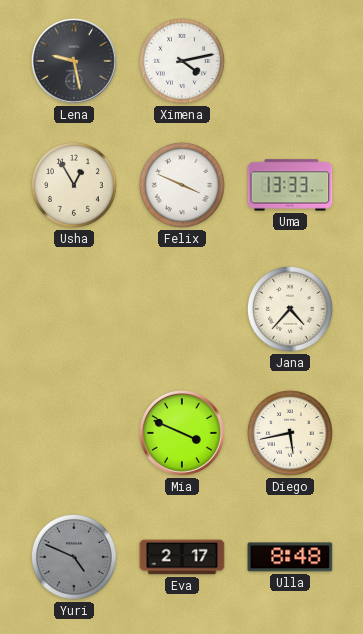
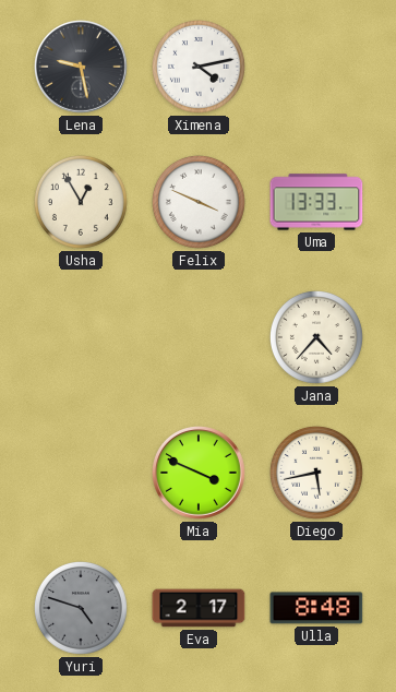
Yuri: 4:49 -> 4:48 (81, 608)
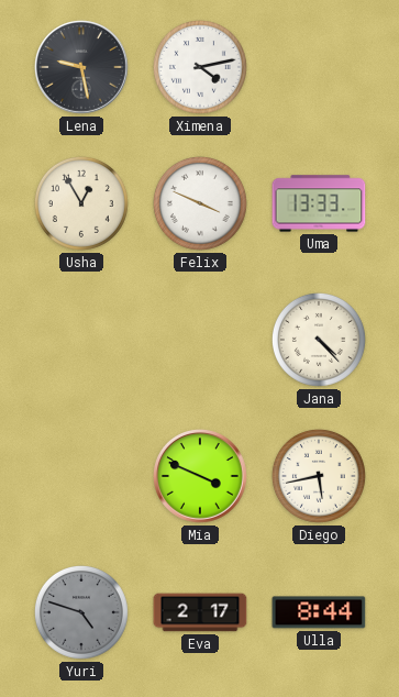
Jana: 4:37 -> 4:23 (319, 340)
Ulla: 8:48 -> 8:44 (319, 612)
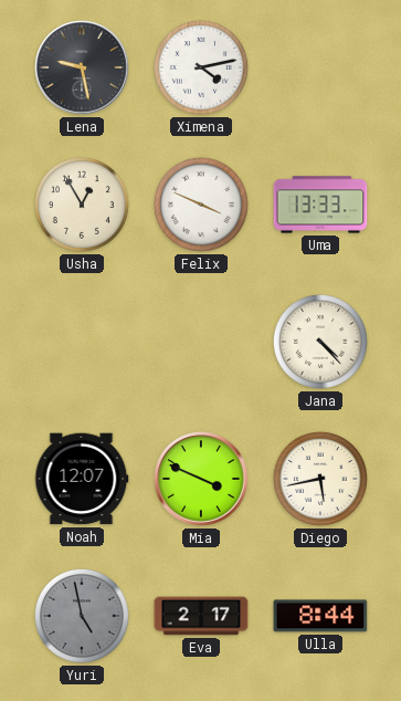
Noah: none -> 12:07 (82, 479)
Yuri: 4:48 -> 4:58 (82, 616)
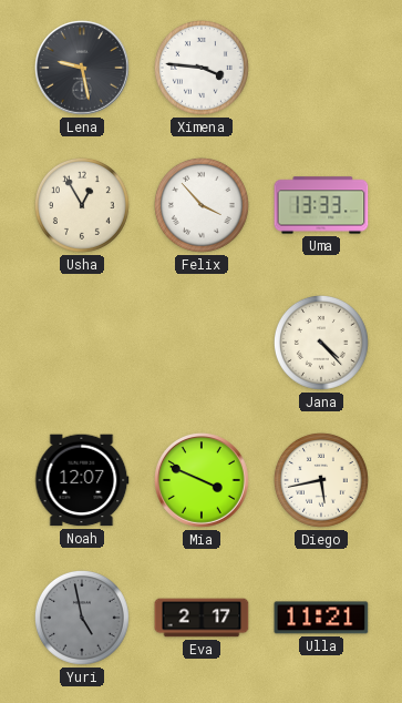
Ximena: 4:13 -> 3:46 (202, 68)
Felix: 3:49 -> 3:53 (202, 205)
Ulla: 8:44 -> 11:21 (321, 618)
